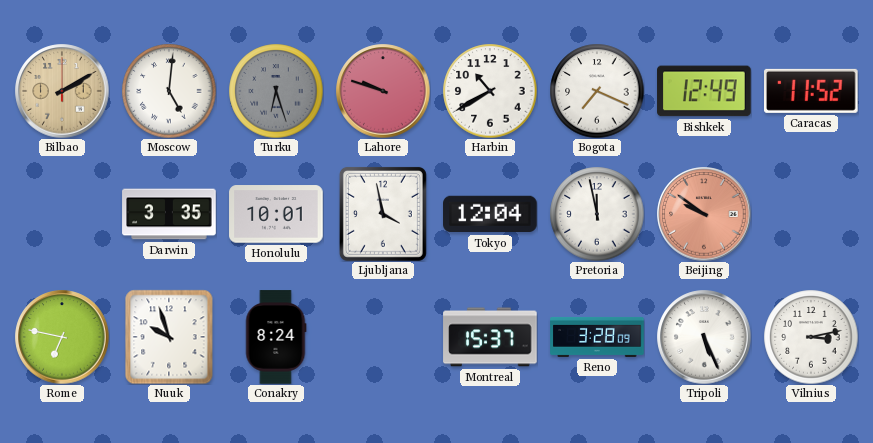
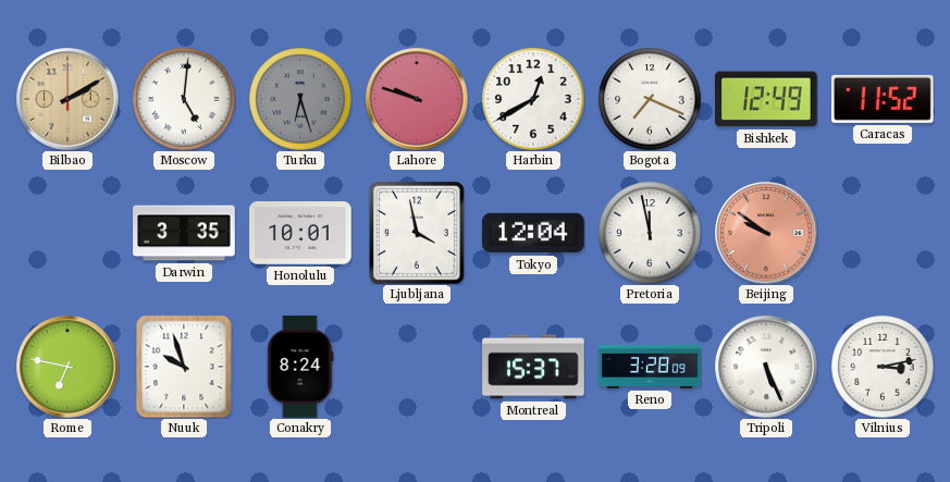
Harbin: 10:40 -> 12:40 (533, 99)
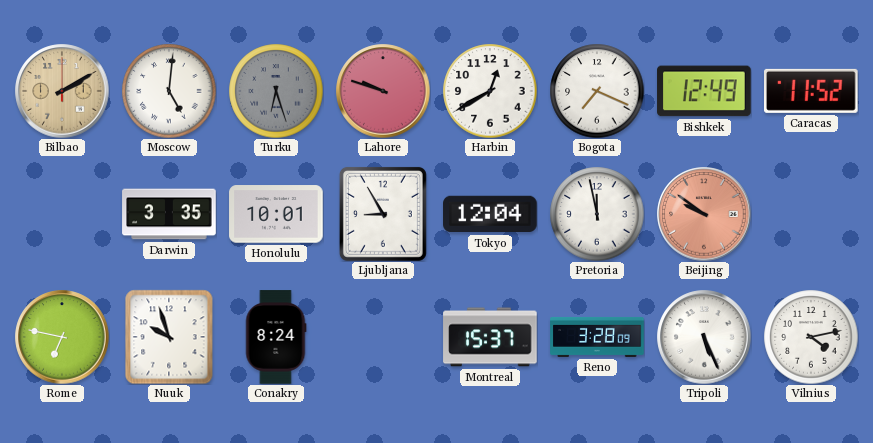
Ljubljana: 3:58 -> 8:55 (383, 214)
Vilnius: 3:13 -> 4:13 (811, 337)
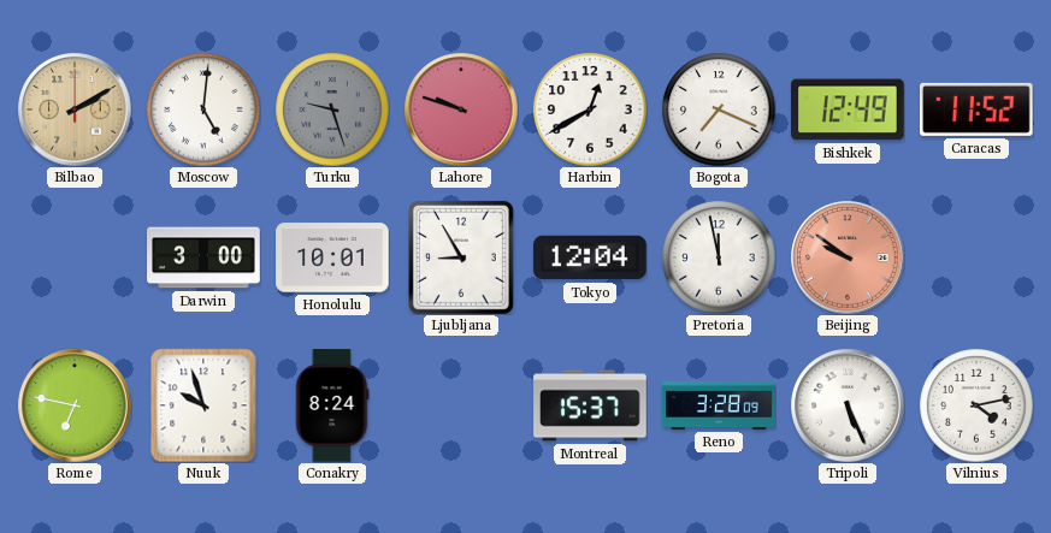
Turku: 6:27 -> 9:27 (332, 109)
Darwin: 3:35 -> 3:00 (203, 257)
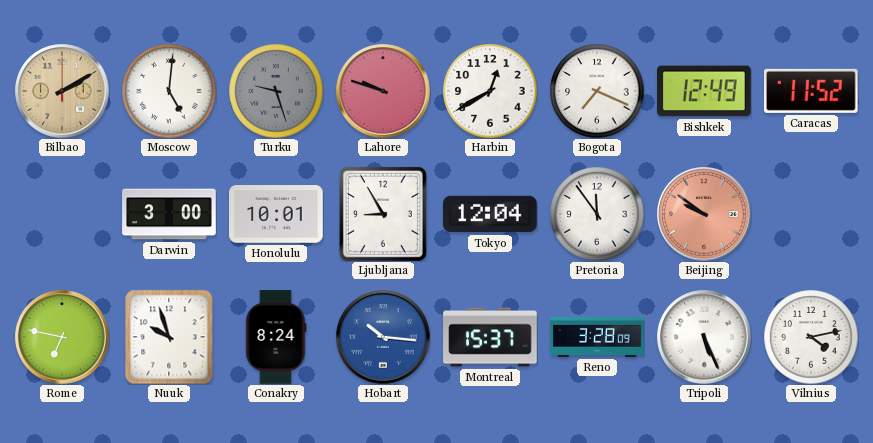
Pretoria: 11:58 -> 11:54 (597, 214)
Hobart: none -> 10:16 (383, 337)
